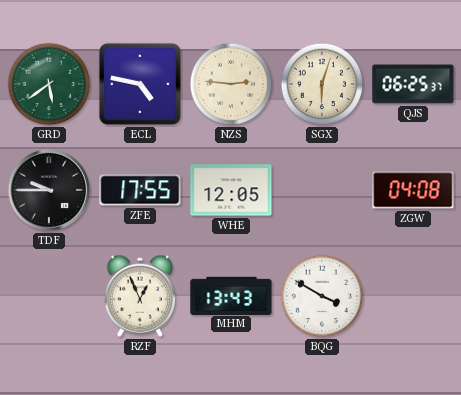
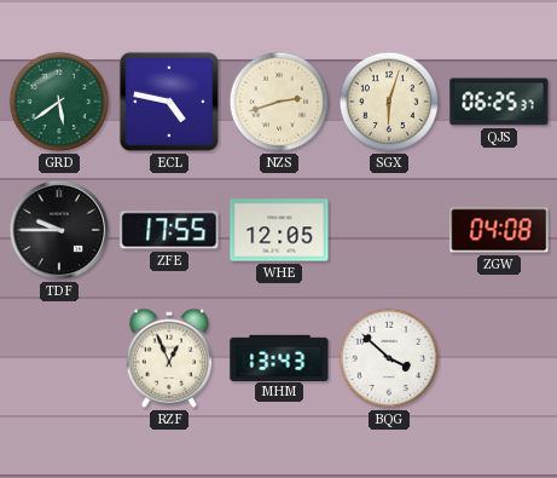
NZS: 2:46 -> 2:42 (279, 102)
BQG: 3:50 -> 3:52 (389, 358)
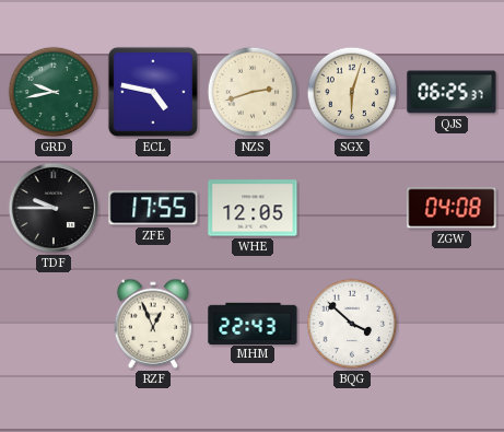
GRD: 5:39 -> 9:43 (54, 92)
MHM: 13:43 -> 22:43 (253, 323)
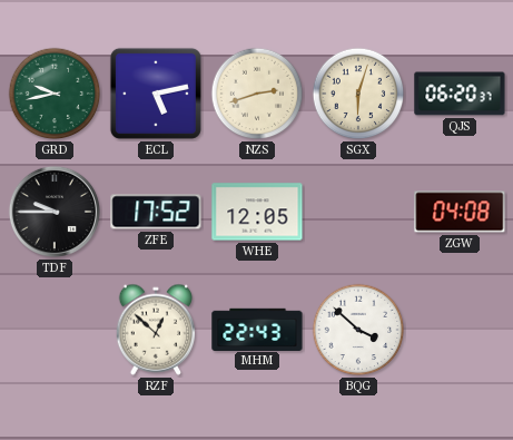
ECL: 4:47 -> 5:13 (156, 94)
QJS: 06:25 -> 06:20 (460, 94)
ZFE: 17:55 -> 17:52 (156, 212)
RZF: 12:56 -> 12:52 (156, 330)
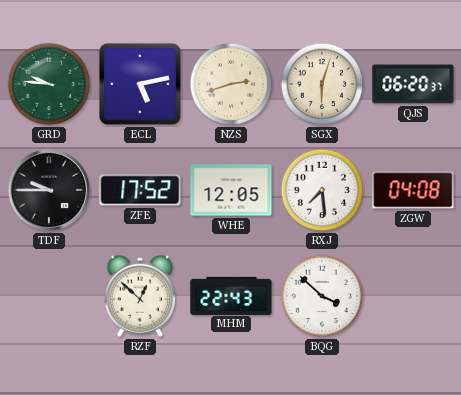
GRD: 9:43 -> 9:46 (49, 84)
RXJ: none -> 7:29 (322, 190)
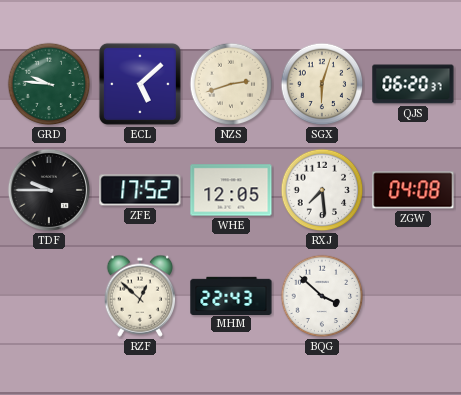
ECL: 5:13 -> 5:08 (140, 84)
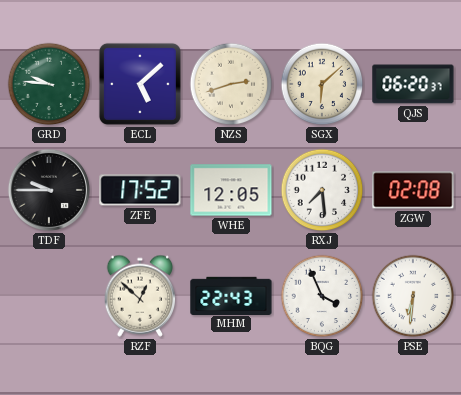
SGX: 6:03 -> 6:08 (322, 84)
ZGW: 04:08 -> 02:08 (413, 190)
BQG: 3:52 -> 3:56 (322, 296)
PSE: none -> 6:31 (413, 296)
